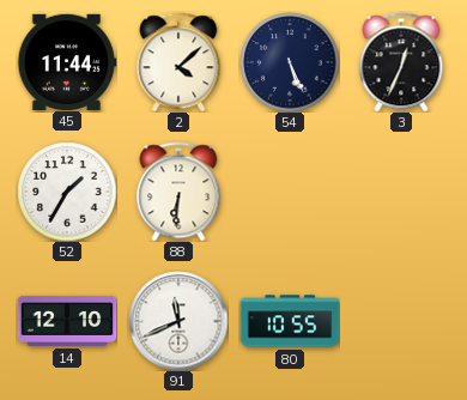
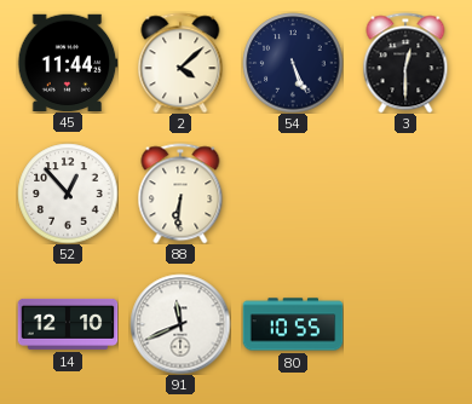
3: 12:34 -> 12:30 (405, 63)
52: 1:35 -> 12:53 (68, 194)
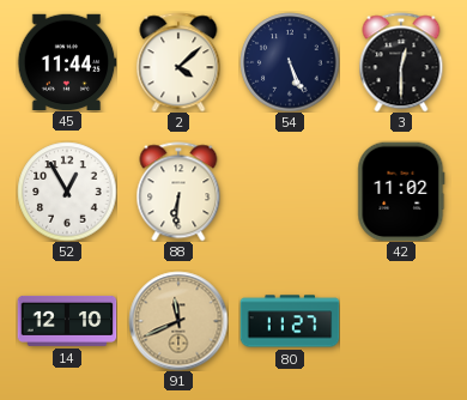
52: 12:53 -> 12:55 (67, 192)
42: none -> 11:02 (401, 192)
91 dial: white -> champagne (178, 321)
80: 10:55 -> 11:27 (290, 321)
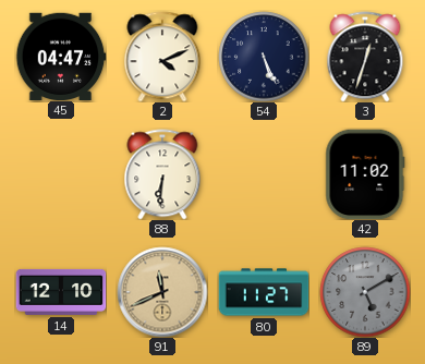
45: 11:44 -> 04:47 (61, 56)
2: 4:08 -> 4:11 (162, 57)
3: 12:30 -> 12:33 (365, 57)
52: 12:55 -> none (67, 192)
89: none -> 5:10 (365, 292)
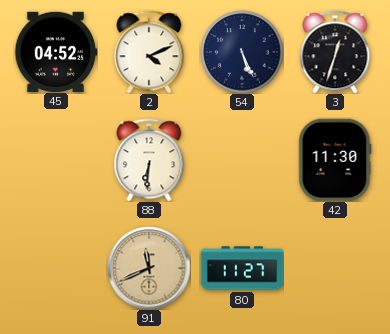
45: 04:47 -> 04:52 (56, 51)
42: 11:02 -> 11:30 (335, 160)
14: 12:10 -> none (61, 292)
89: 5:10 -> none (365, 292)
